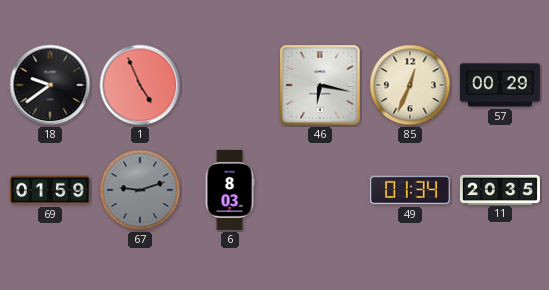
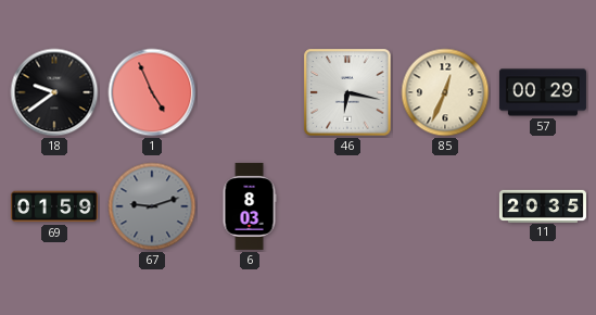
49: 01:34 -> none (410, 190)
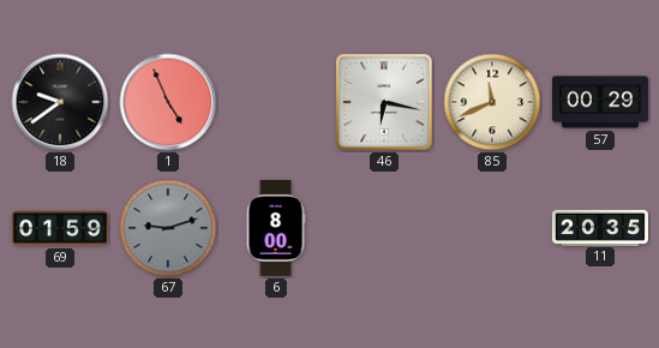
85: 12:34 -> 11:41 (492, 102)
6: 8:03 -> 8:00 (276, 228)
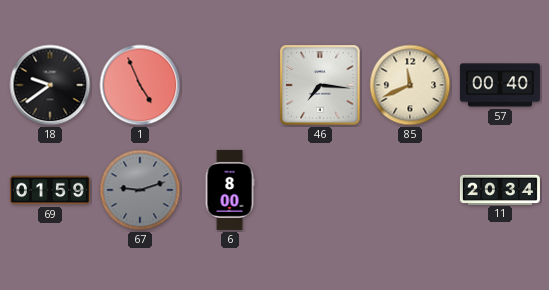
46: 6:17 -> 7:16 (320, 85)
57: 00:29 -> 00:40 (500, 85)
11: 20:35 -> 20:34 (500, 189)
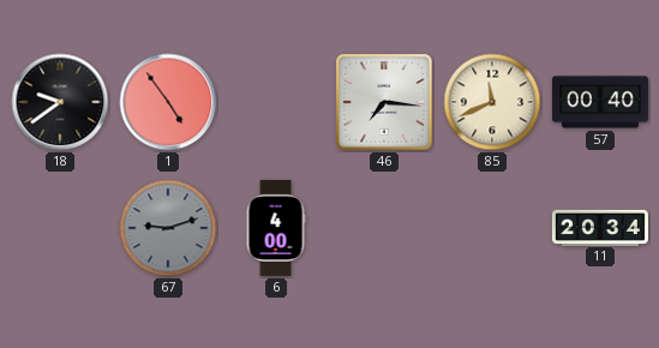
1: 4:56 -> 4:54 (168, 102)
69: 01:59 -> none (50, 190)
6: 8:00 -> 4:00 (276, 228)
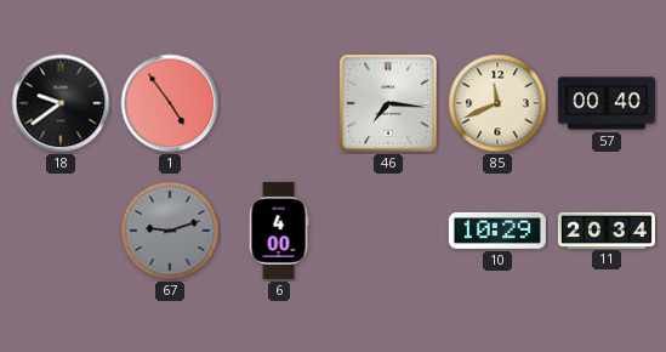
10: none -> 10:29 (497, 231)
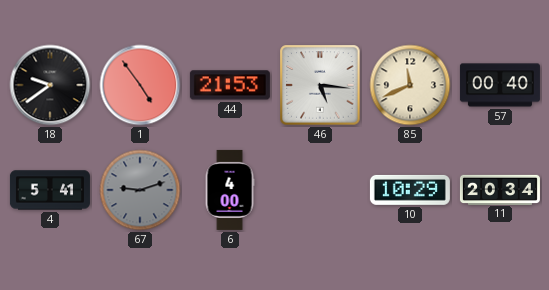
44: none -> 21:53 (230, 85)
46: 7:16 -> 5:16 (320, 85)
4: none -> 5:41 (50, 190)
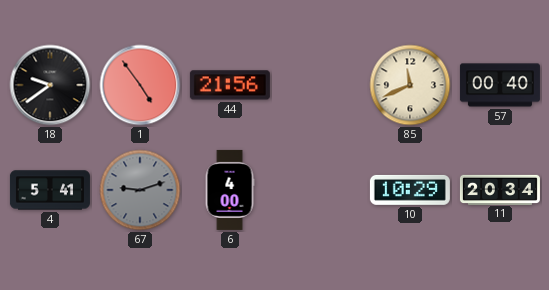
44: 21:53 -> 21:56 (230, 85)
46: 5:16 -> none (320, 85)
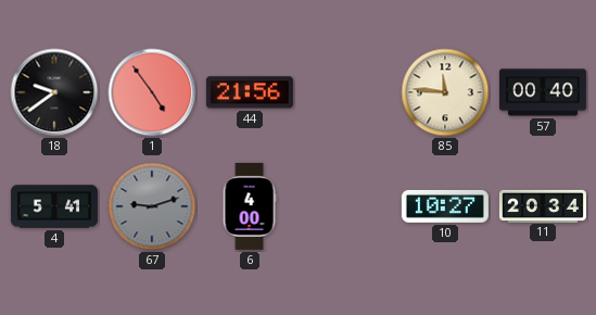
85: 11:41 -> 11:46 (445, 92)
10: 10:29 -> 10:27 (445, 206)
